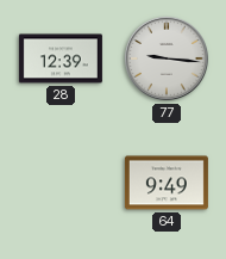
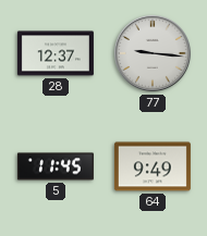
28: 12:39 -> 12:37 (56, 53)
5: none -> 11:45 (56, 166)
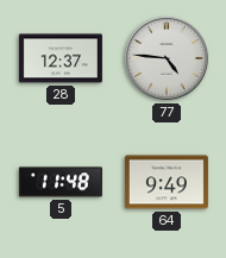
77: 9:16 -> 4:46 (167, 58)
5: 11:45 -> 11:48 (61, 182)
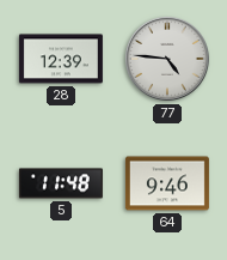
28: 12:37 -> 12:39 (61, 59)
64: 9:49 -> 9:46 (167, 183)
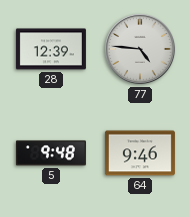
5: 11:48 -> 9:48 (51, 153)
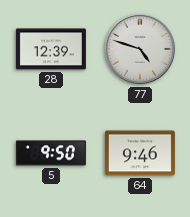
77: 4:46 -> 4:48 (140, 49)
5: 9:48 -> 9:50 (51, 153)
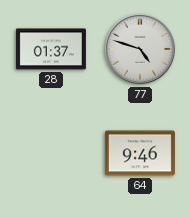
28: 12:39 -> 01:37 (51, 49)
5: 9:50 -> none (51, 153)
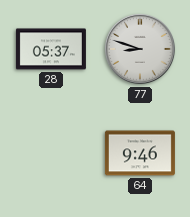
28: 01:37 -> 05:37 (51, 49)
77: 4:48 -> 8:48 (140, 49)
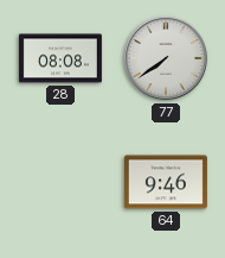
28: 05:37 -> 08:08 (60, 58)
77: 8:48 -> 7:39 (166, 58)
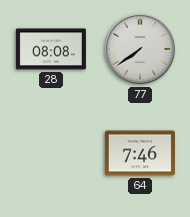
64: 9:46 -> 7:46 (140, 153)
